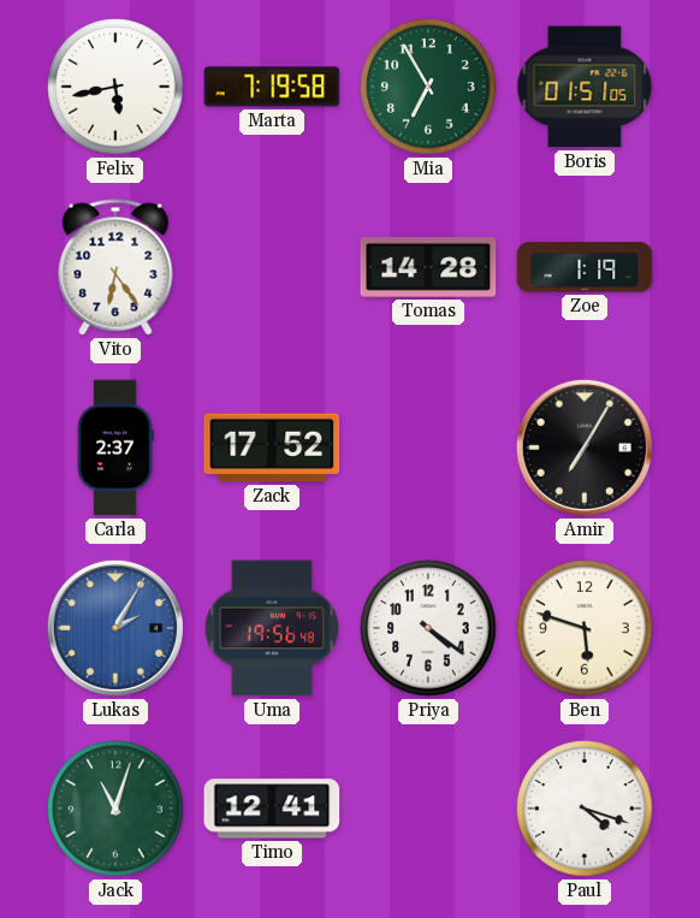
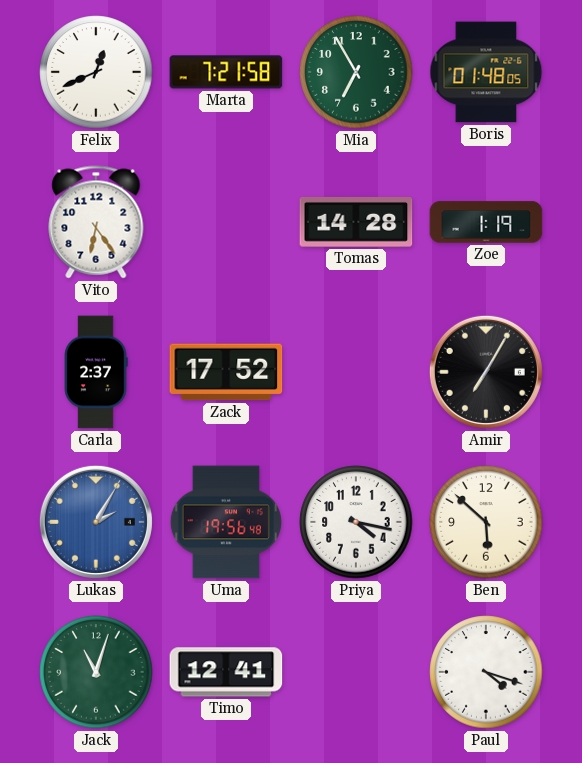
Felix: 5:43 -> 12:41 (96, 72)
Marta: 7:19 -> 7:21 (226, 72)
Boris: 01:51 -> 01:48 (486, 72)
Priya: 4:21 -> 4:17 (356, 522)
Ben: 5:48 -> 5:52 (486, 522)
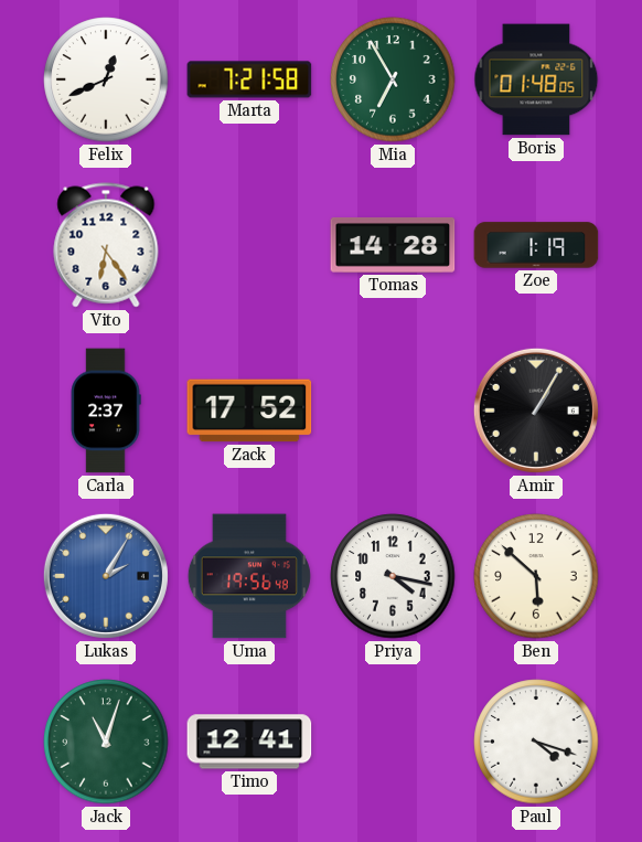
Amir: 7:05 -> 1:05 (536, 411)
